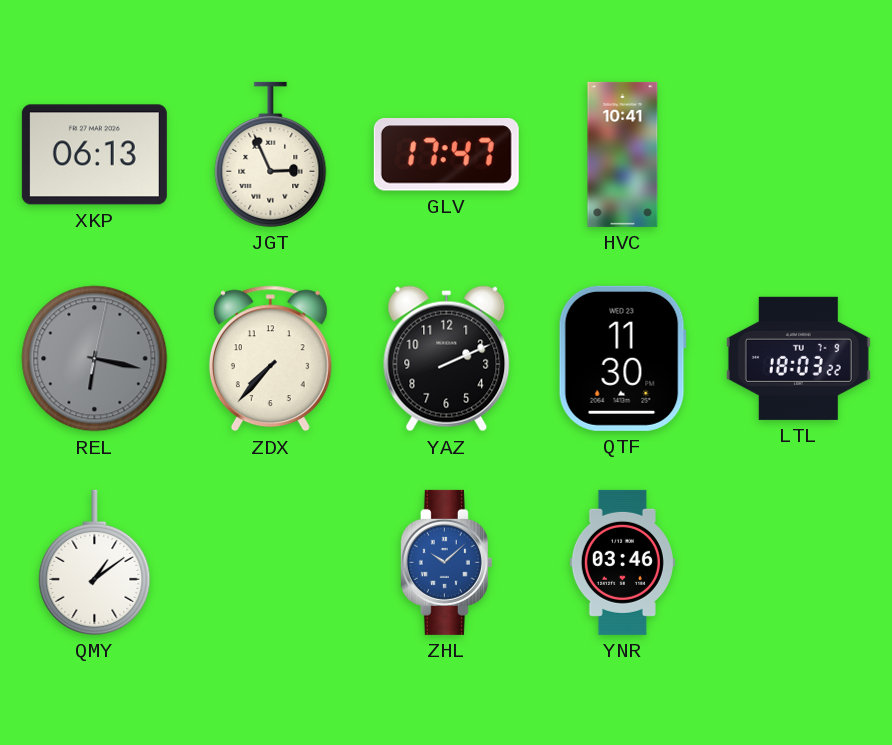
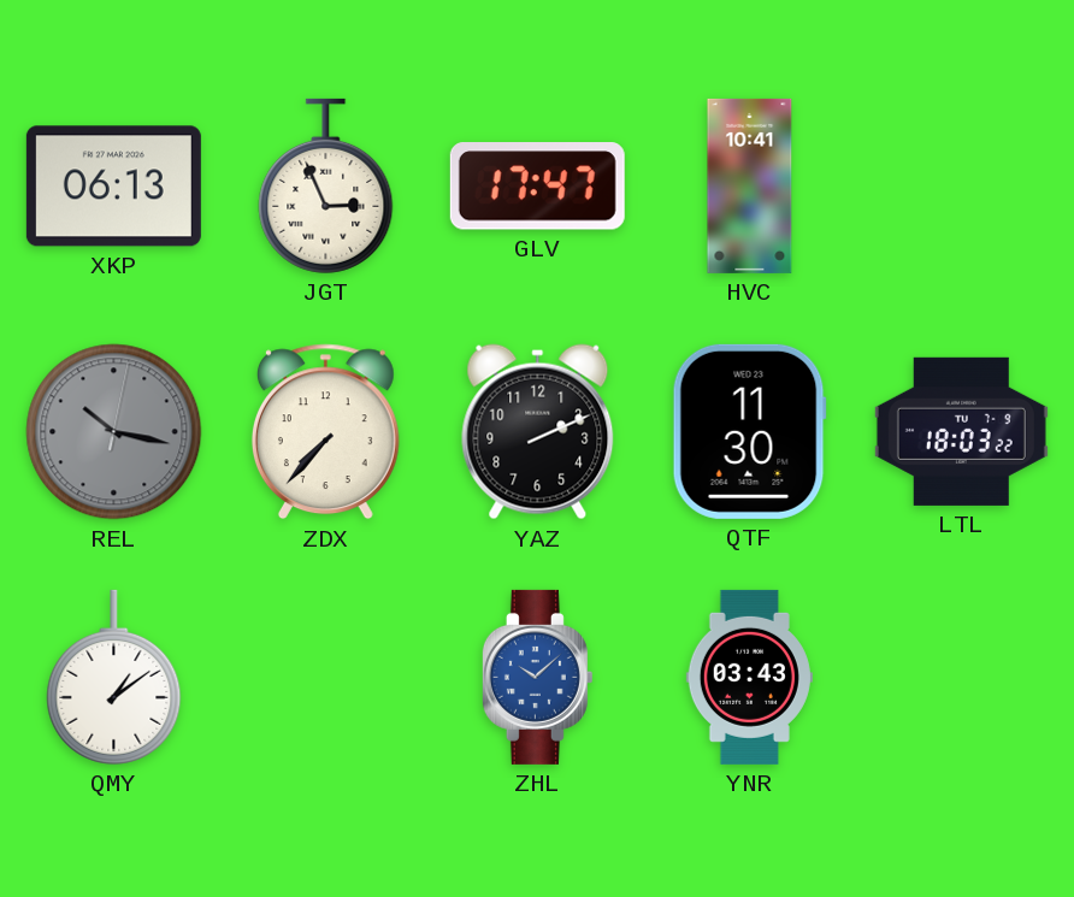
REL: 6:17 -> 10:17 (114, 432)
YNR: 03:46 -> 03:43 (749, 677)
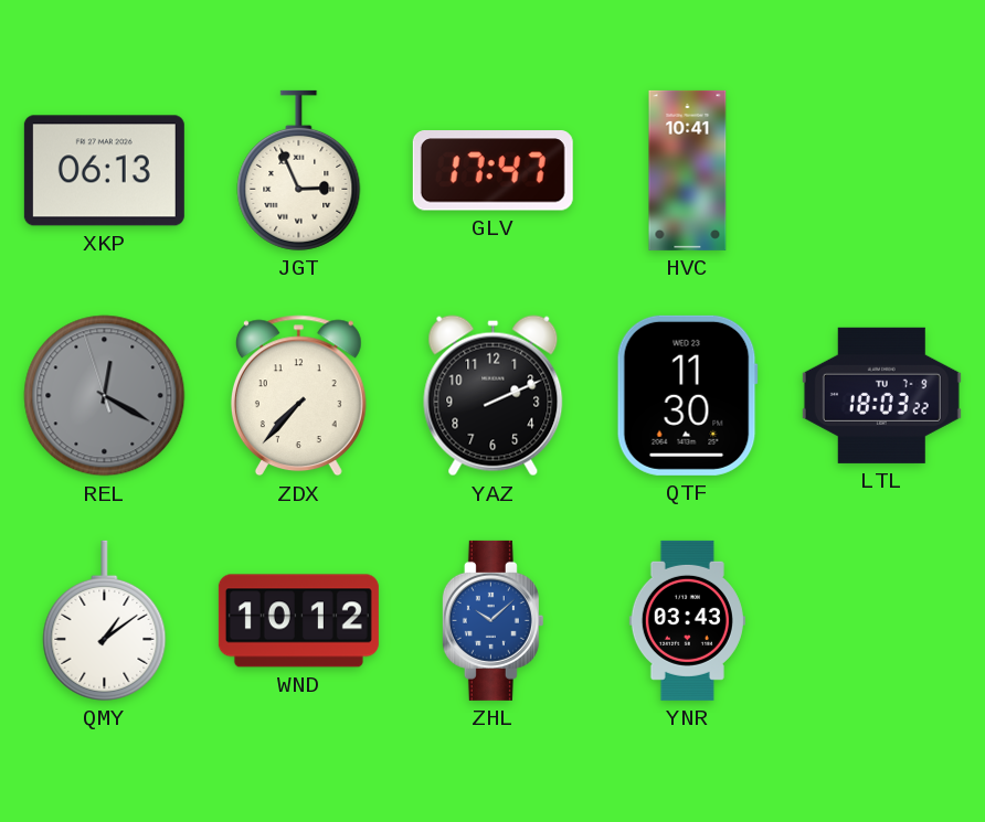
REL: 10:17 -> 12:19 (105, 396)
WND: none -> 10:12 (298, 621)
